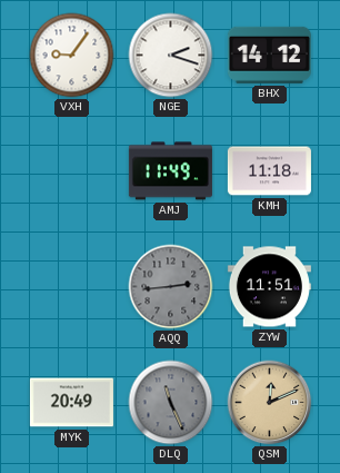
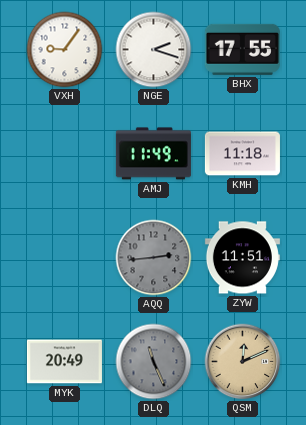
BHX: 14:12 -> 17:55 (242, 49)
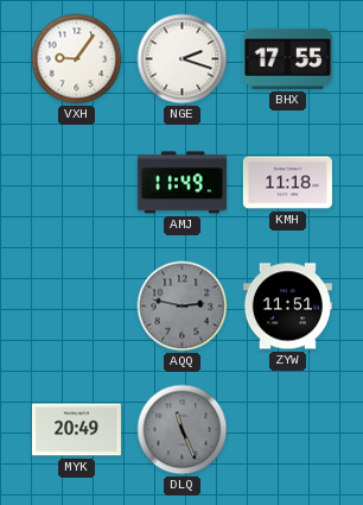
AQQ: 2:44 -> 2:47 (183, 307)
QSM: 12:11 -> none (243, 362)
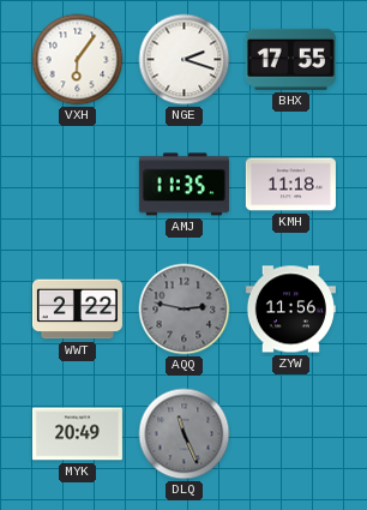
VXH: 9:06 -> 6:06 (78, 60)
AMJ: 11:49 -> 11:35 (183, 185)
WWT: none -> 2:22 (77, 310)
ZYW: 11:51 -> 11:56 (290, 310)
